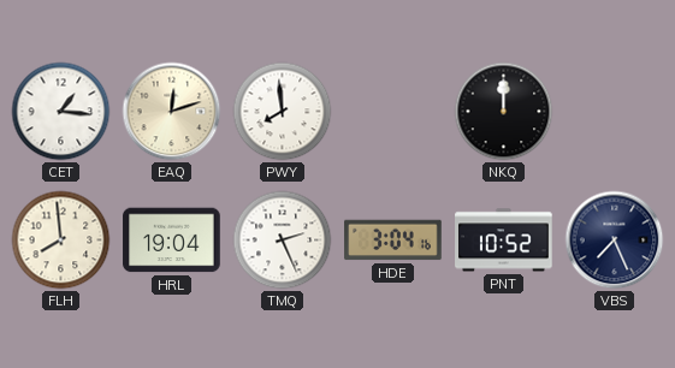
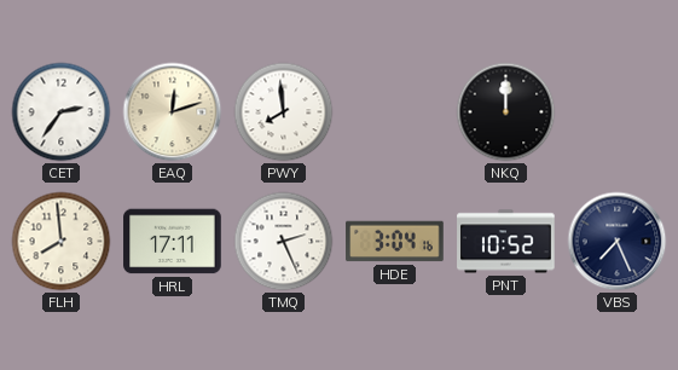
CET: 1:16 -> 2:36 (62, 112)
HRL: 19:04 -> 17:11 (173, 242)
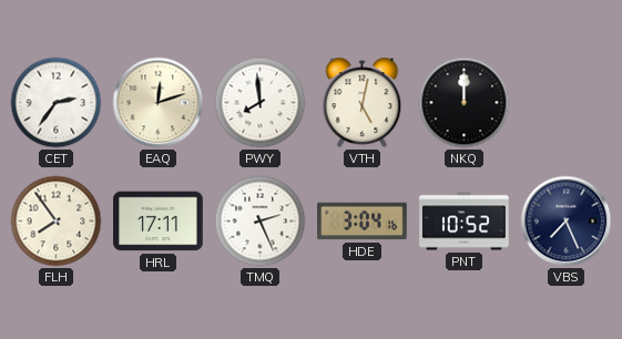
VTH: none -> 5:02 (363, 103)
FLH: 7:59 -> 7:54 (57, 222)
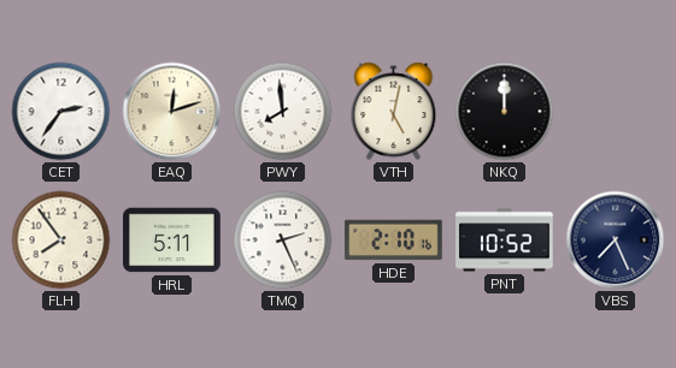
HRL: 17:11 -> 5:11 (172, 241)
HDE: 3:04 -> 2:10 (394, 241)
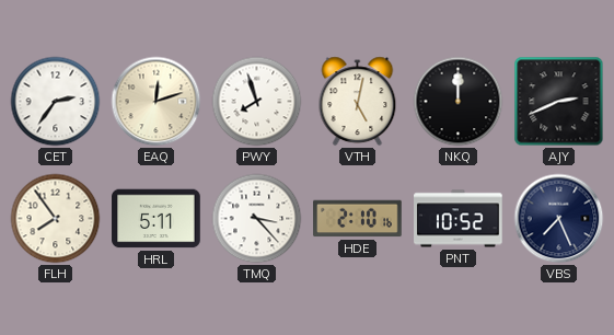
PWY: 7:59 -> 7:57 (257, 102)
AJY: none -> 2:41 (559, 102)
TMQ: 2:26 -> 3:23 (257, 219)
